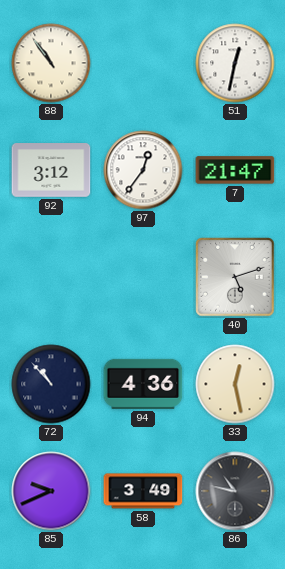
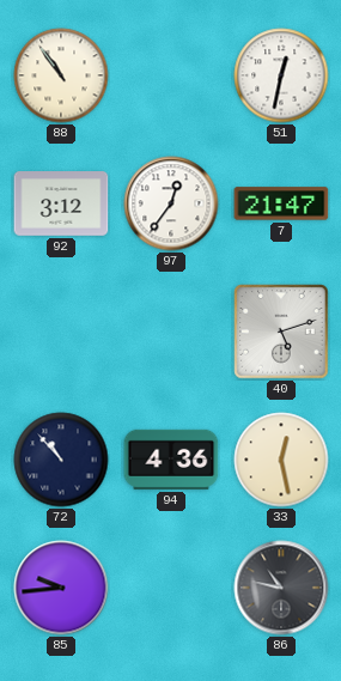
85: 9:41 -> 9:44 (61, 588)
58: 3:49 -> none (143, 491)
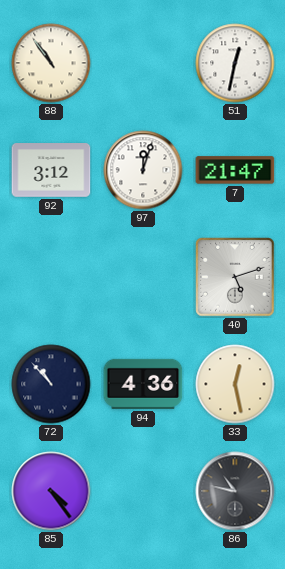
97: 12:36 -> 12:03 (143, 170)
85: 9:44 -> 4:24 (51, 491)
